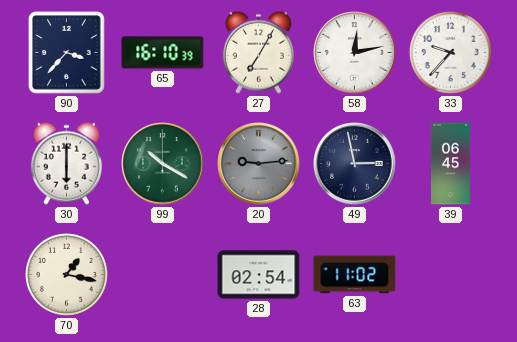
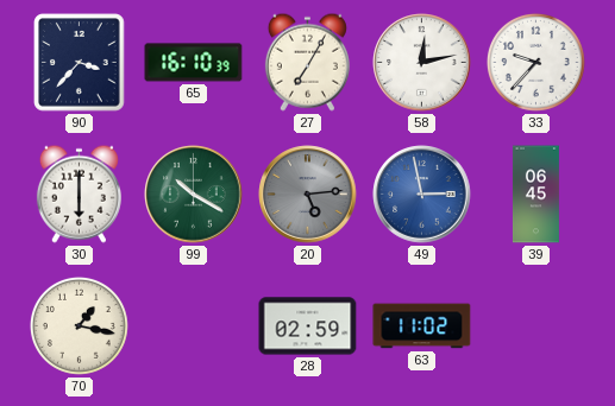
20: 9:14 -> 5:14 (308, 195)
49 dial: navy -> blue (422, 195)
28: 02:54 -> 02:59 (308, 326)
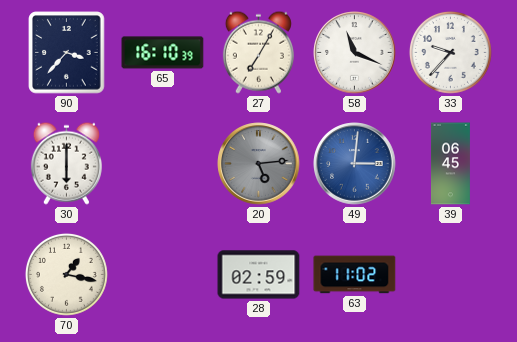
58: 12:13 -> 11:19 (355, 53)
99: 10:20 -> none (194, 195)
49: 2:58 -> 3:01 (355, 164)
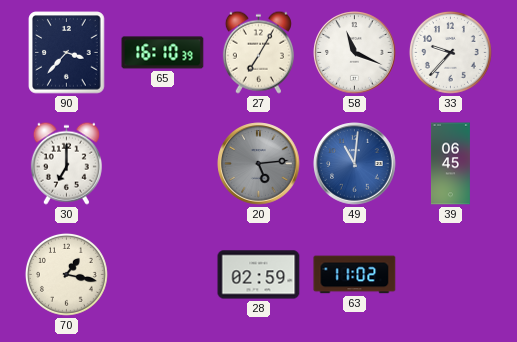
30: 6:00 -> 7:00 (66, 163)
49: 3:01 -> 11:01 (355, 164)
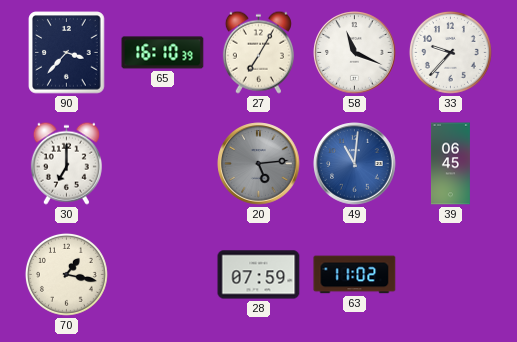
28: 02:59 -> 07:59 (259, 275)
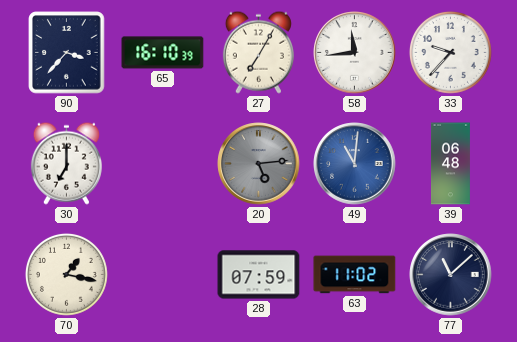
58: 11:19 -> 11:44 (355, 53)
39: 06:45 -> 06:48 (450, 164)
77: none -> 11:08 (451, 275)
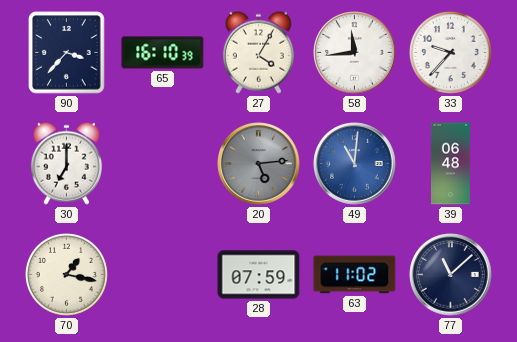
27: 7:05 -> 4:05 (258, 52)
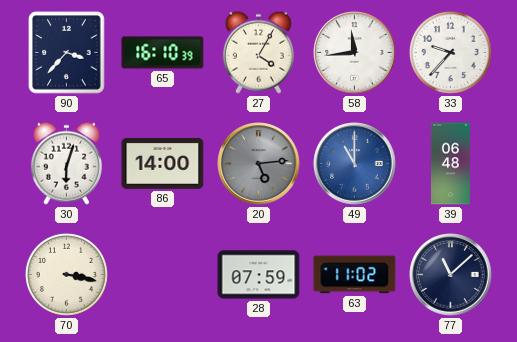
30: 7:00 -> 6:03 (66, 163)
86: none -> 14:00 (163, 163)
49: 11:01 -> 11:00 (355, 164)
70: 1:17 -> 3:17 (66, 274)
